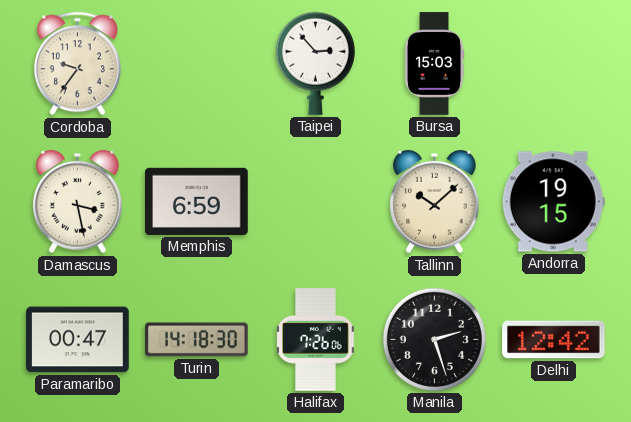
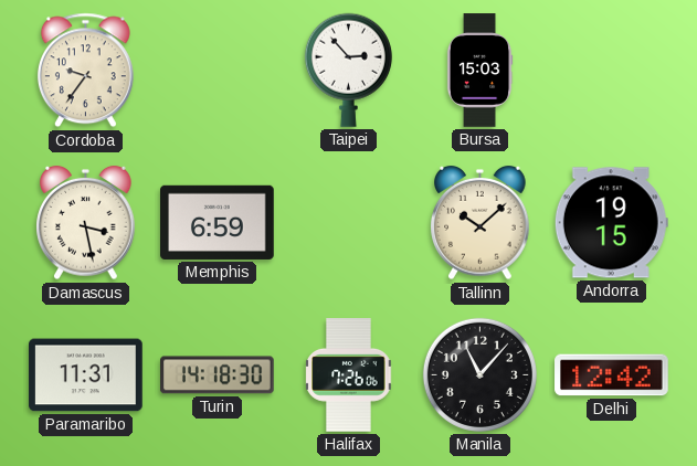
Paramaribo: 00:47 -> 11:31 (86, 375)
Manila: 2:27 -> 11:07 (479, 374)
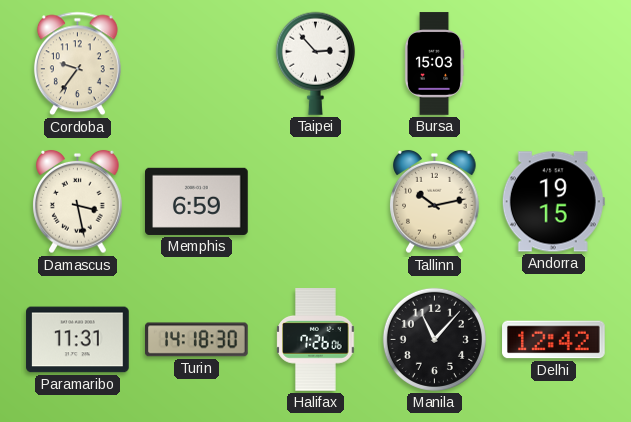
Tallinn: 10:08 -> 10:13 (435, 202)
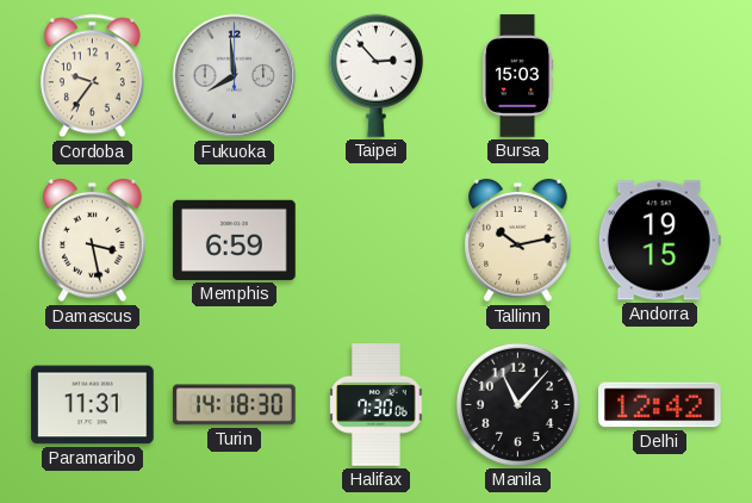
Fukuoka: none -> 7:59 (235, 76)
Halifax: 7:26 -> 7:30 (377, 405)
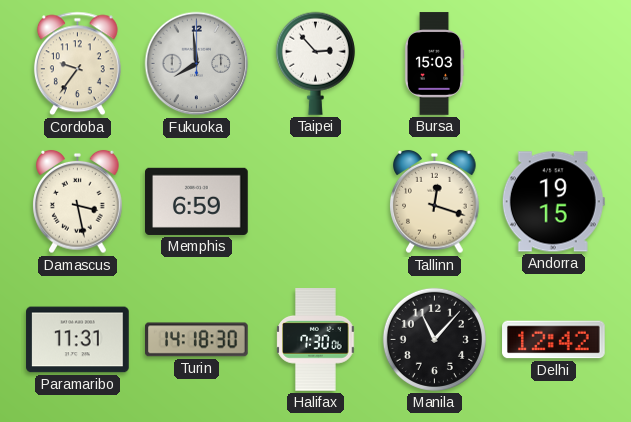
Tallinn: 10:13 -> 12:18 (435, 202)
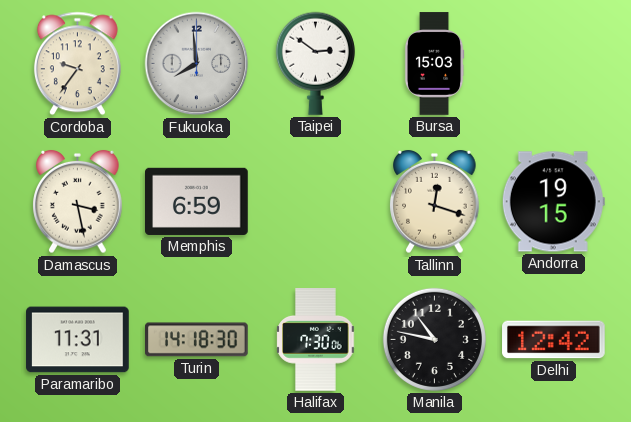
Taipei: 2:53 -> 2:51 (315, 63)
Manila: 11:07 -> 10:47 (434, 339)
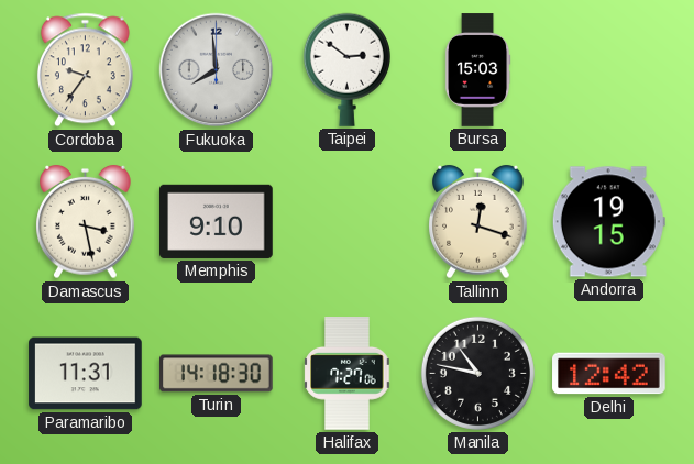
Memphis: 6:59 -> 9:10 (217, 221)
Halifax: 7:30 -> 7:27 (348, 374)
